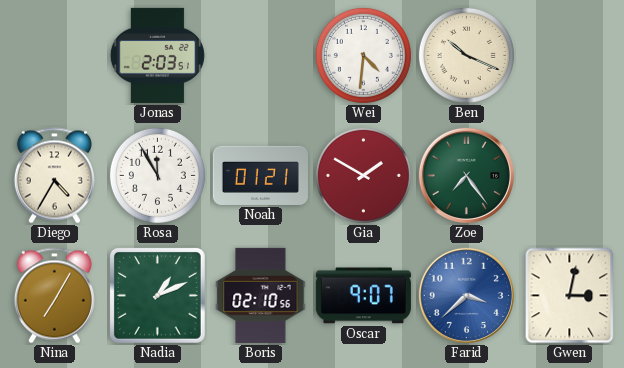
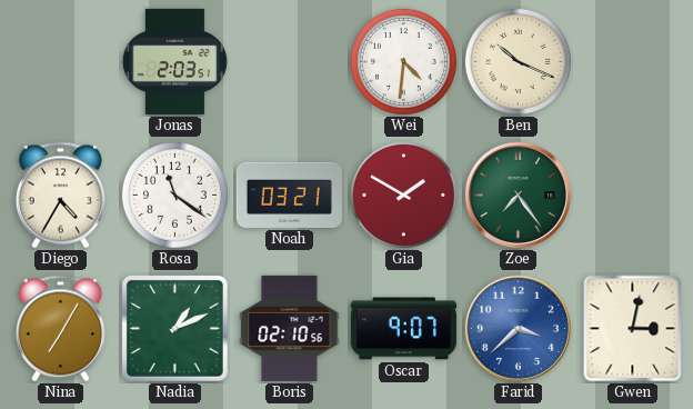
Rosa: 11:55 -> 11:21 (174, 194)
Noah: 01:21 -> 03:21 (289, 194)
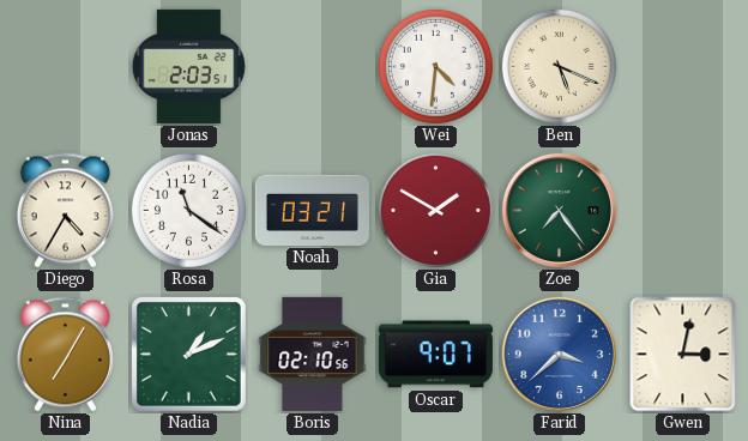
Ben: 10:19 -> 5:19 (559, 66)
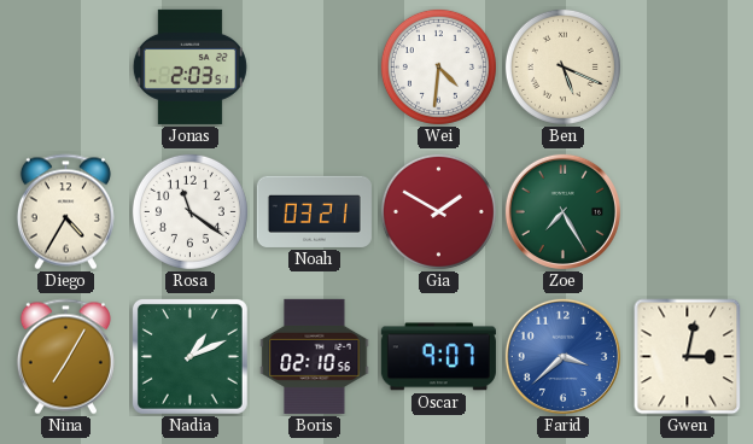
Zoe: 7:24 -> 7:25 (562, 211)
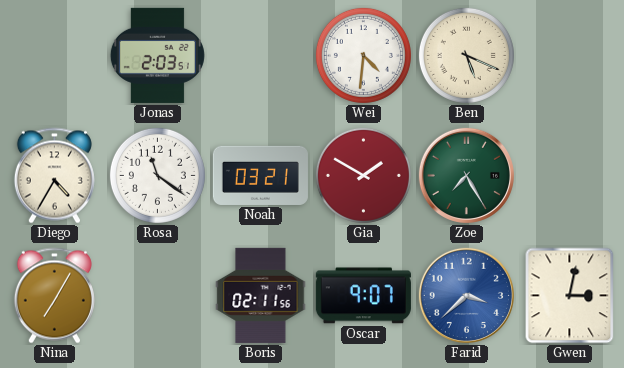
Nadia: 1:11 -> none (189, 356)
Boris: 02:10 -> 02:11 (261, 295)
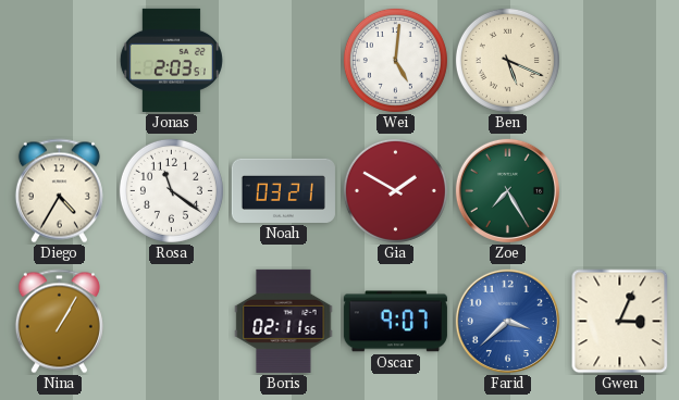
Wei: 4:31 -> 5:01 (395, 60)
Nina: 7:05 -> 1:05 (59, 322)
Gwen: 3:02 -> 3:04 (620, 322)
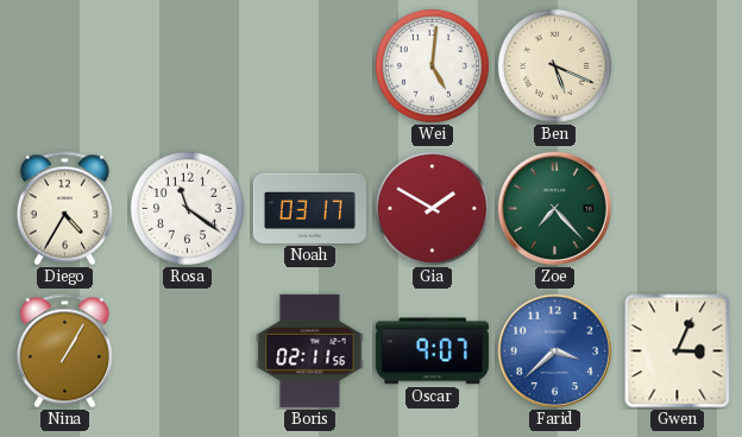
Jonas: 2:03 -> none (171, 60)
Noah: 03:21 -> 03:17 (309, 208)
Zoe: 7:25 -> 7:23 (554, 208)
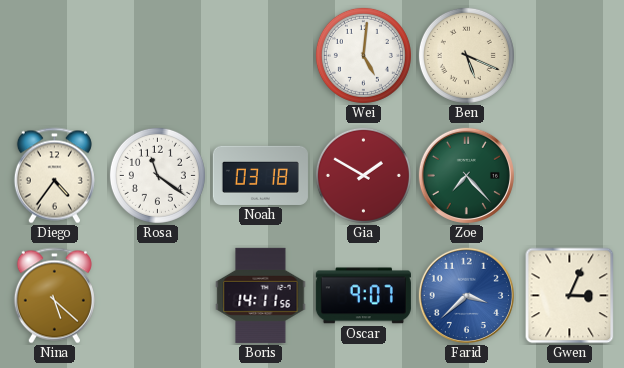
Diego: 4:35 -> 4:36 (54, 176)
Noah: 03:17 -> 03:18 (260, 175)
Nina: 1:05 -> 5:22 (54, 296)
Boris: 02:11 -> 14:11 (261, 295)
